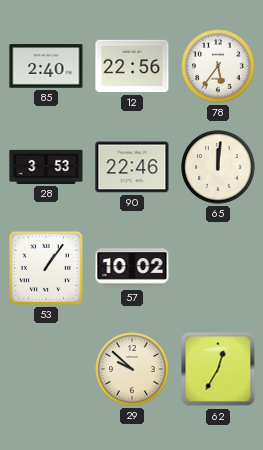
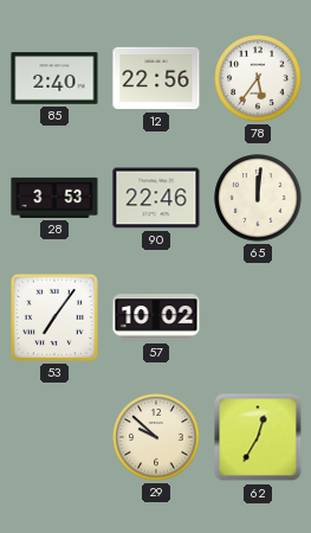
53: 1:06 -> 7:06 (54, 317)
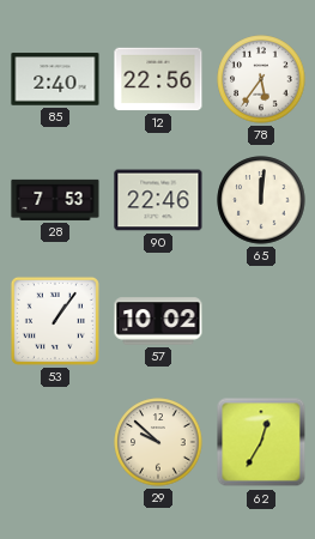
28: 3:53 -> 7:53 (55, 200)
53: 7:06 -> 1:06 (55, 321)
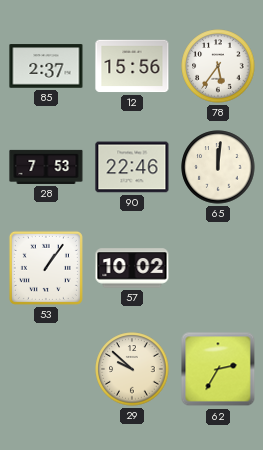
85: 2:40 -> 2:37 (46, 66)
12: 22:56 -> 15:56 (132, 66)
62: 12:35 -> 2:35 (218, 369)
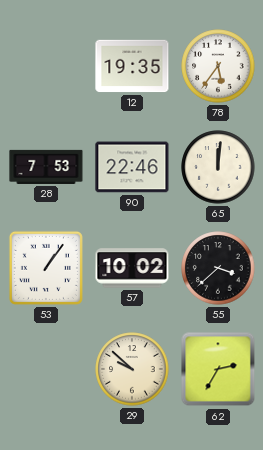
85: 2:37 -> none (46, 66)
12: 15:56 -> 19:35 (132, 66)
55: none -> 3:38 (218, 268)
